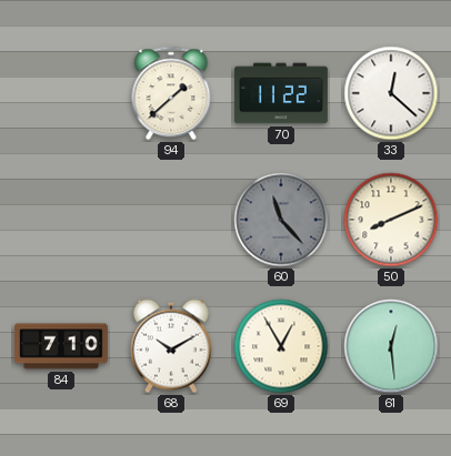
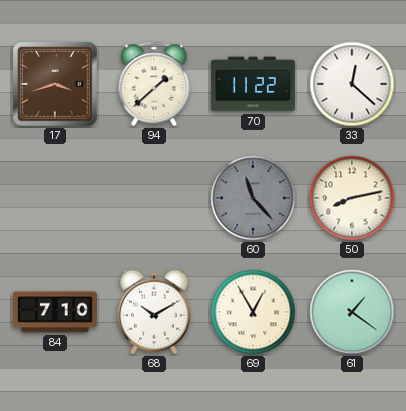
17: none -> 3:42 (56, 85)
50: 8:11 -> 8:13 (352, 198)
61: 12:29 -> 1:21 (352, 312)
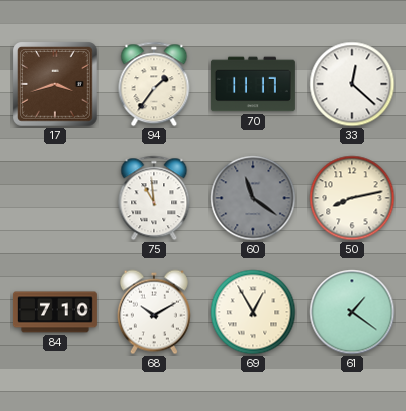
94: 1:38 -> 1:36 (154, 84)
70: 11:22 -> 11:17 (253, 84)
75: none -> 10:59 (154, 198)
60: 11:23 -> 11:21 (253, 198)
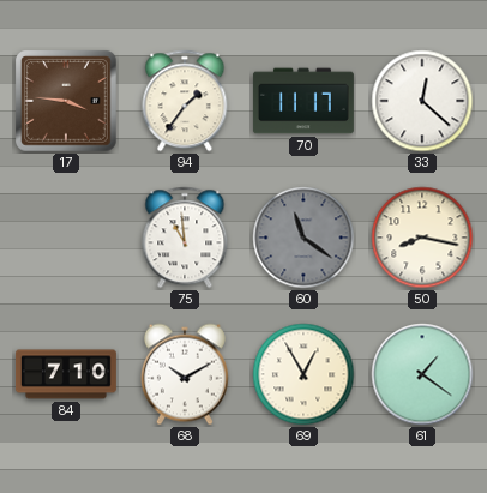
17: 3:42 -> 3:46 (67, 102)
50: 8:13 -> 8:17 (422, 238)
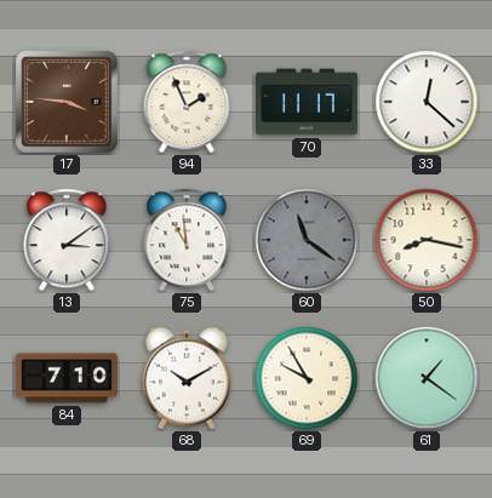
94: 1:36 -> 1:56 (187, 102)
13: none -> 3:09 (67, 240)
69: 12:55 -> 9:55 (307, 378)
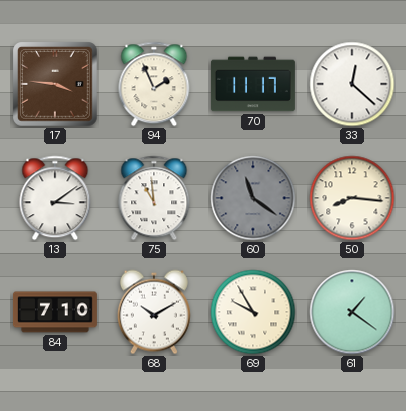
50: 8:17 -> 8:16 (352, 198)
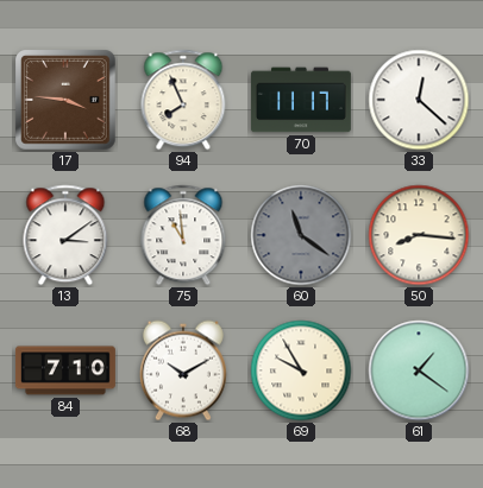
94: 1:56 -> 7:56 (183, 100)
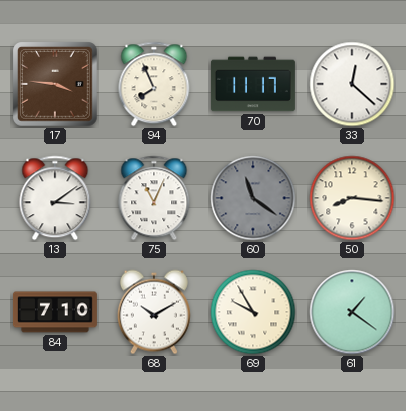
75: 10:59 -> 11:04 (154, 198)
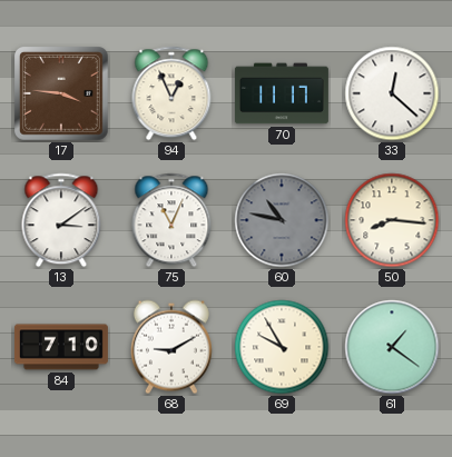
94: 7:56 -> 12:56 (171, 93)
60: 11:21 -> 10:47 (282, 220)
68: 10:10 -> 9:10 (171, 347)
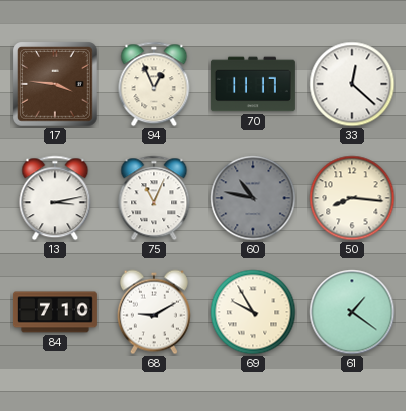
13: 3:09 -> 3:13 (55, 198)
